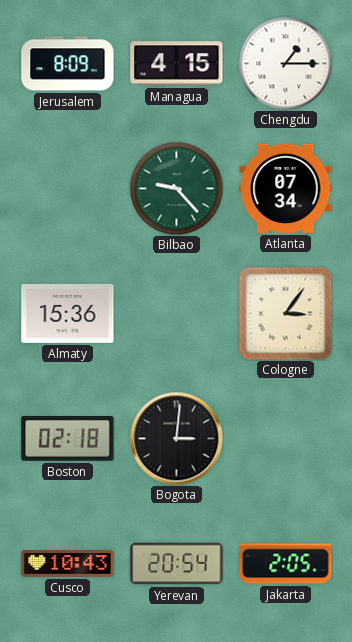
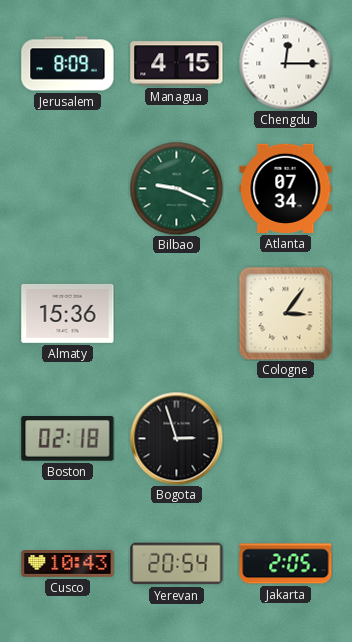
Chengdu: 1:15 -> 12:15 (285, 63)
Bilbao: 9:23 -> 9:19 (176, 188)
Bogota: 3:01 -> 2:57 (176, 438)
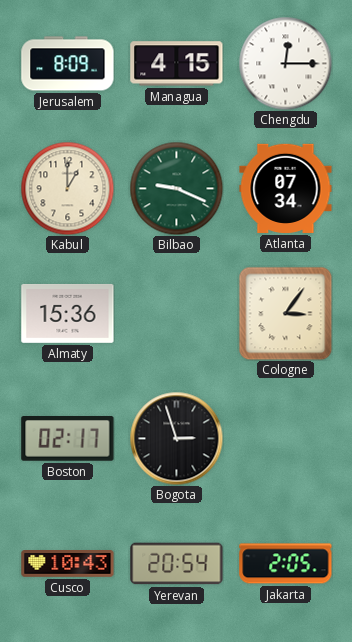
Kabul: none -> 1:00 (67, 188)
Boston: 02:18 -> 02:17 (68, 439)
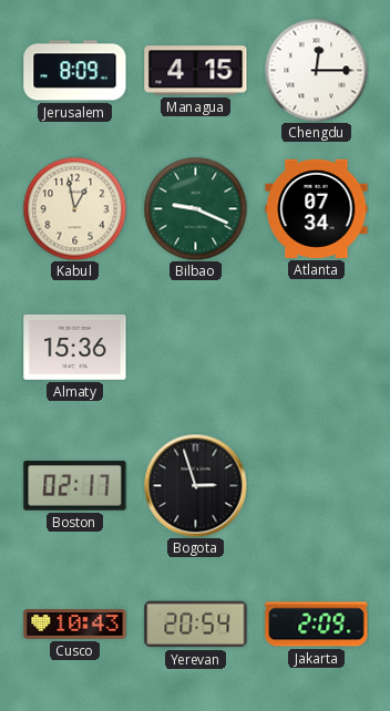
Kabul: 1:00 -> 12:58 (74, 208)
Cologne: 3:06 -> none (285, 313)
Jakarta: 2:05 -> 2:09 (317, 625)
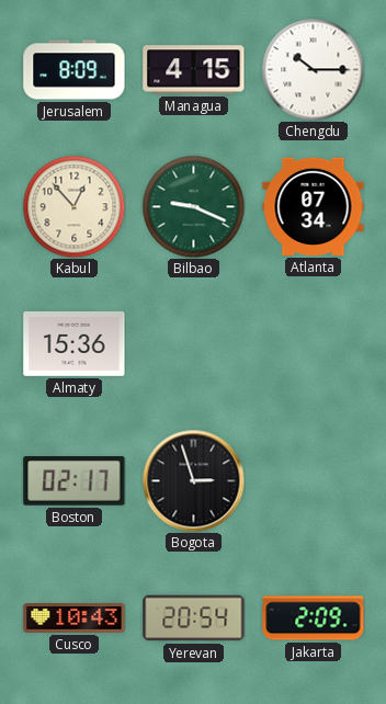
Chengdu: 12:15 -> 10:15 (313, 69)
Kabul: 12:58 -> 12:53 (73, 206)
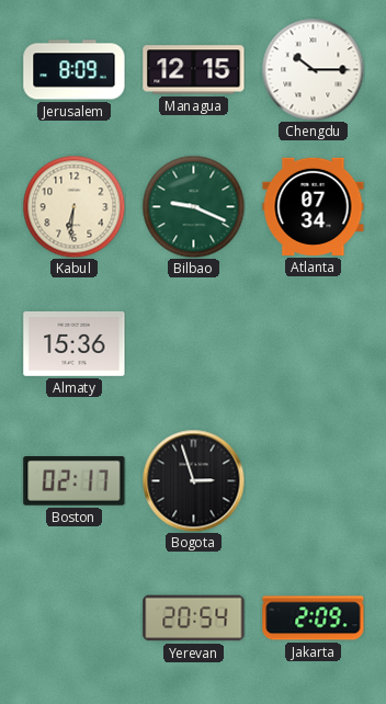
Managua: 4:15 -> 12:15 (194, 70)
Kabul: 12:53 -> 6:31 (73, 206)
Cusco: 10:43 -> none (75, 618)
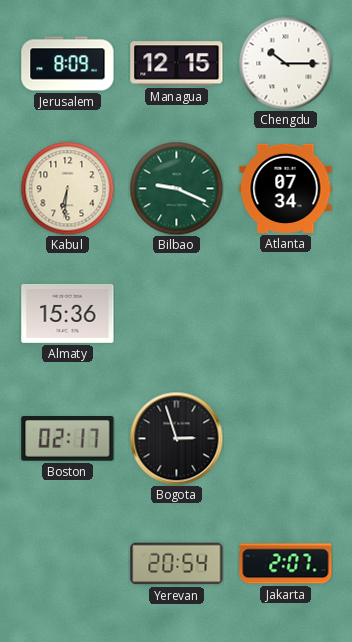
Jakarta: 2:09 -> 2:07 (286, 564)
